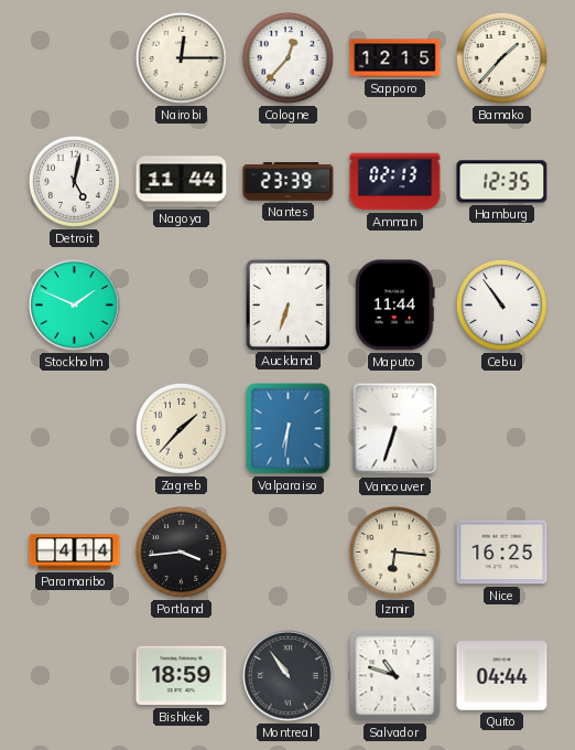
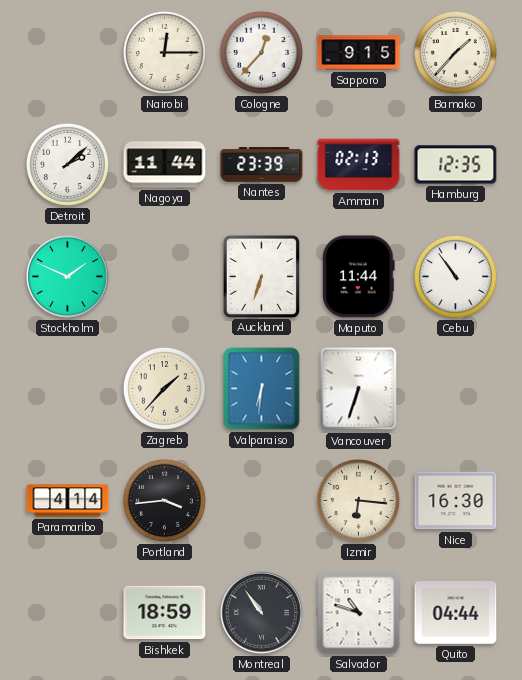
Sapporo: 12:15 -> 9:15 (359, 53)
Detroit: 5:02 -> 2:08 (67, 164)
Nice: 16:25 -> 16:30 (456, 501)
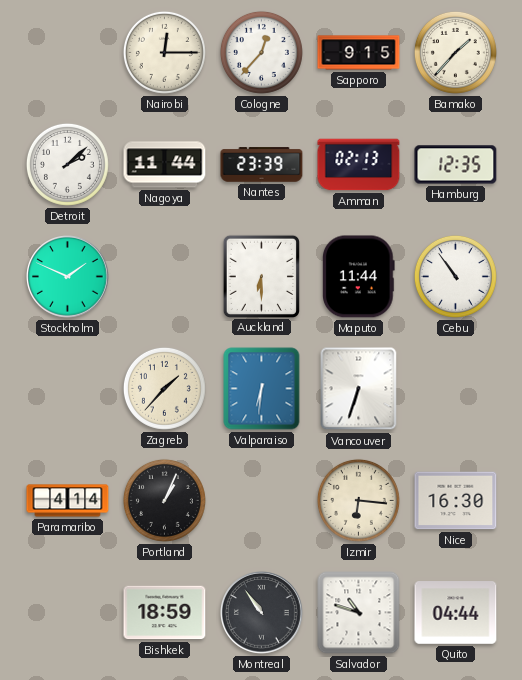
Auckland: 6:33 -> 6:30 (261, 276)
Portland: 3:44 -> 1:04 (164, 500)
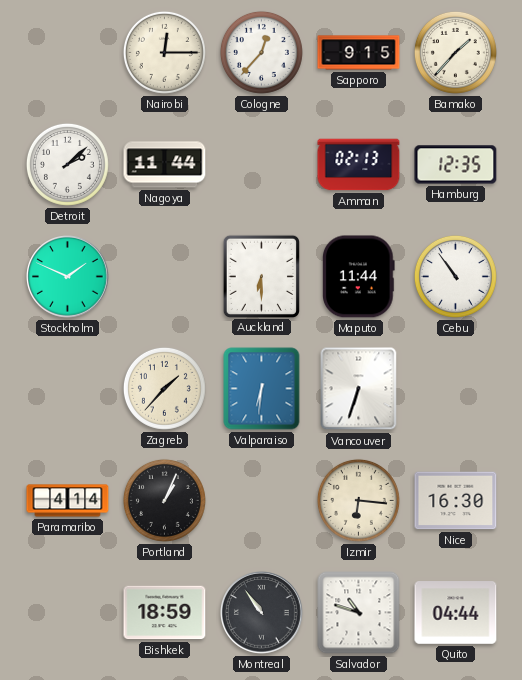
Nantes: 23:39 -> none (262, 165)
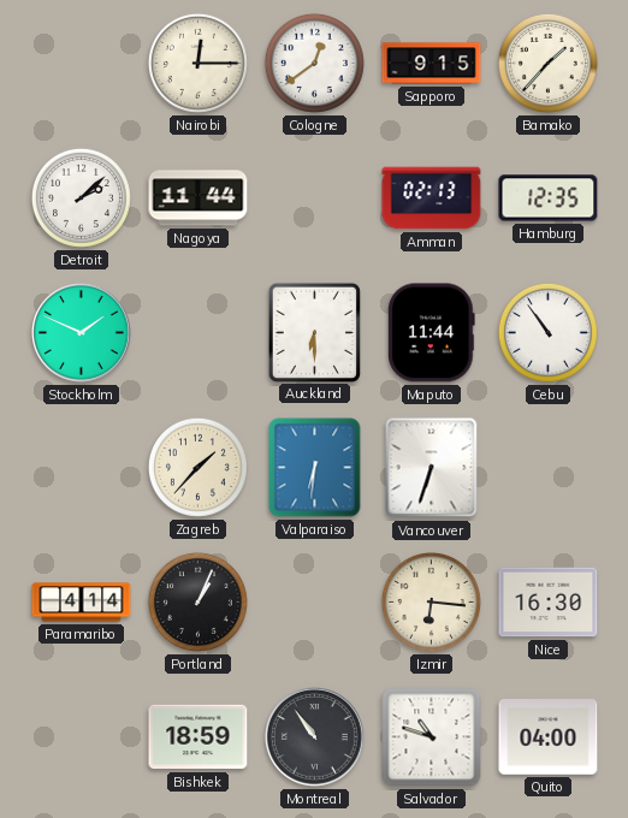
Cologne: 12:37 -> 12:39 (314, 63)
Quito: 04:44 -> 04:00 (549, 737)
